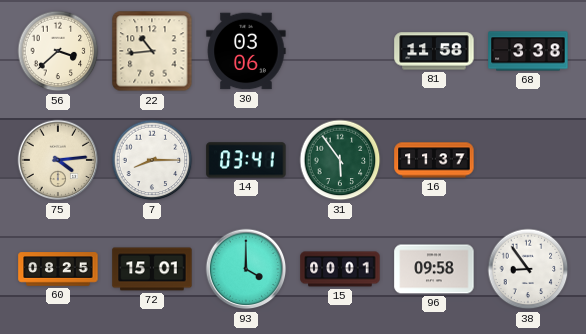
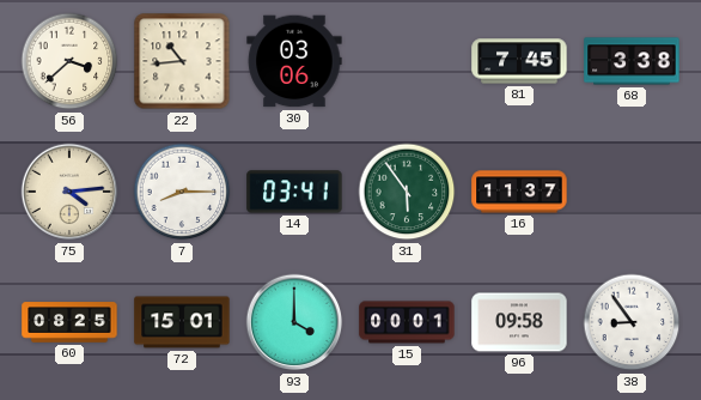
81: 11:58 -> 7:45 (519, 61)
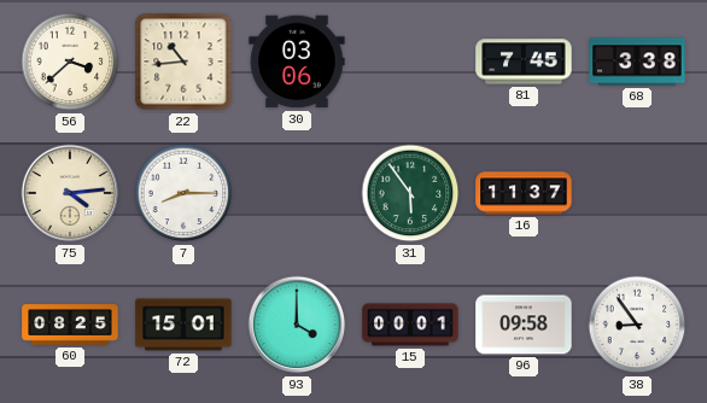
14: 03:41 -> none (294, 192)
